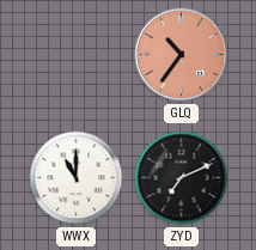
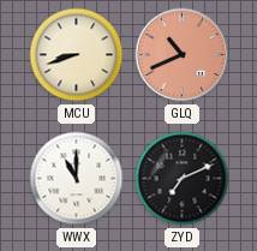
MCU: none -> 8:42 (77, 55)
GLQ: 10:36 -> 10:41 (183, 55)
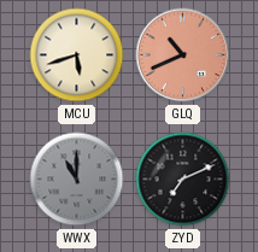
MCU: 8:42 -> 5:42 (77, 55)
WWX dial: white -> grey (77, 180)
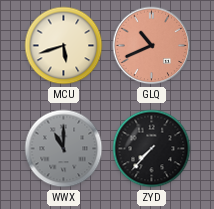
ZYD: 7:11 -> 7:37 (152, 149)
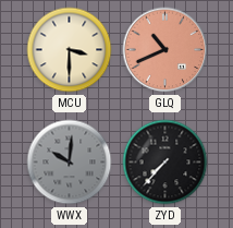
MCU: 5:42 -> 3:30 (70, 50)
WWX: 11:00 -> 10:01 (70, 163)
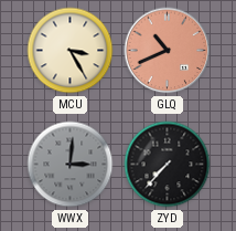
MCU: 3:30 -> 3:25 (71, 51)
WWX: 10:01 -> 3:01 (71, 165)
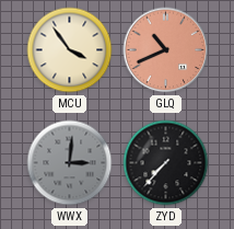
MCU: 3:25 -> 3:54 (70, 50)
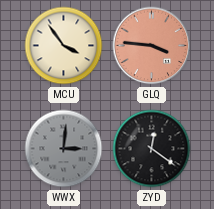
GLQ: 10:41 -> 3:46 (152, 46)
ZYD: 7:37 -> 12:21 (152, 149)
